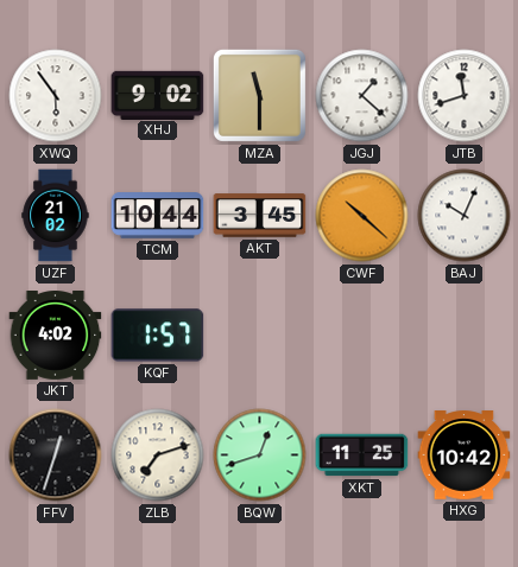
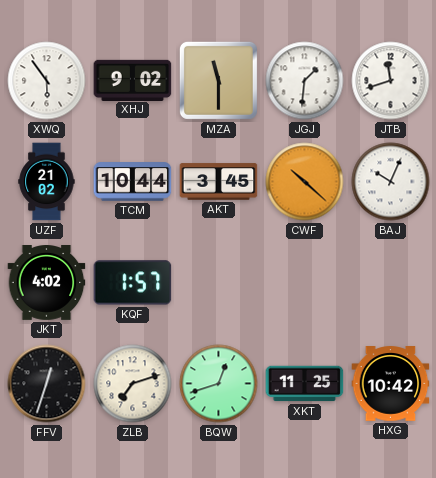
JGJ: 1:22 -> 1:31 (305, 81)
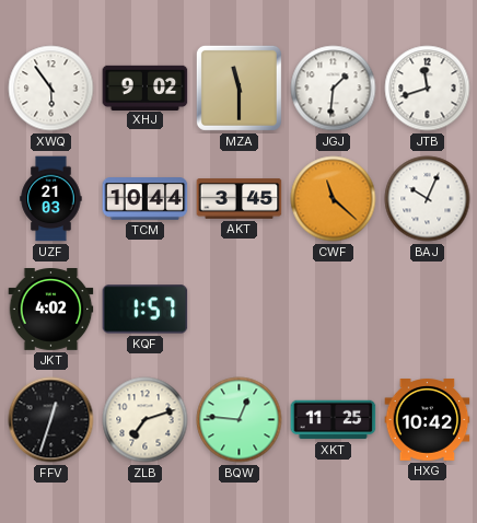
UZF: 21:02 -> 21:03 (51, 199)
CWF: 10:22 -> 11:22 (334, 199)
BQW: 12:42 -> 12:46 (240, 420)
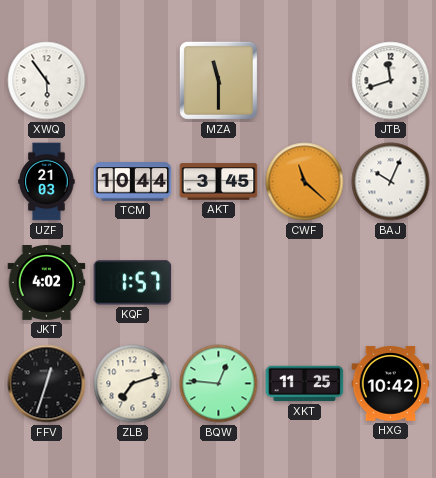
XHJ: 9:02 -> none (146, 88)
JGJ: 1:31 -> none (334, 89)
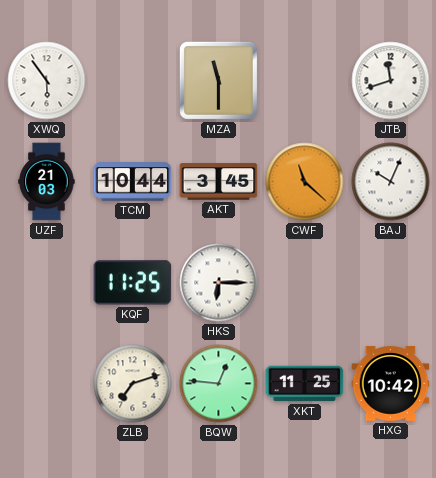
JKT: 4:02 -> none (47, 283)
KQF: 1:57 -> 11:25 (133, 283)
HKS: none -> 6:15 (219, 283)
FFV: 12:33 -> none (47, 384)
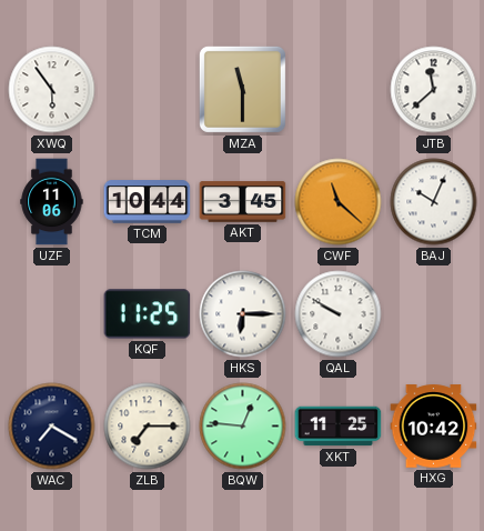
JTB: 11:42 -> 11:38 (434, 90)
UZF: 21:03 -> 11:06 (52, 202)
QAL: none -> 9:50 (339, 314)
WAC: none -> 7:20 (52, 427)
ZLB: 7:12 -> 7:15 (148, 427)
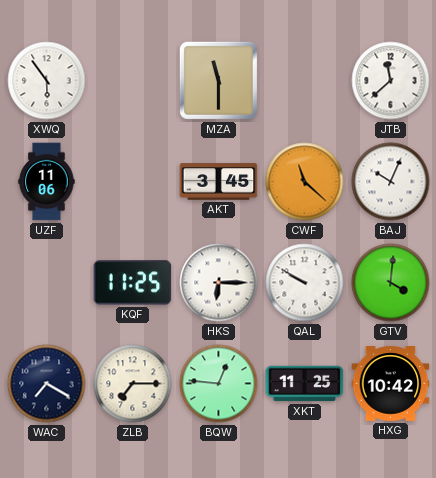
TCM: 10:44 -> none (148, 202)
GTV: none -> 4:01 (391, 283)
